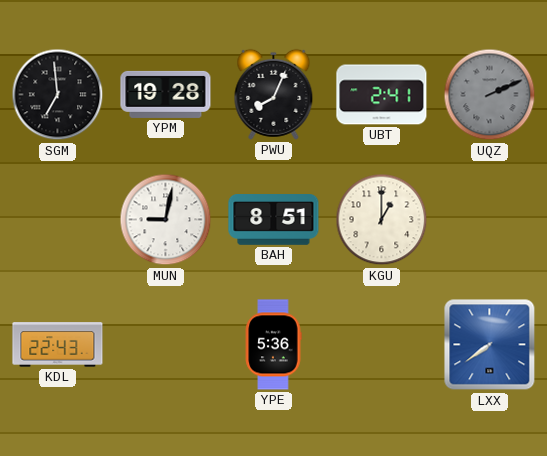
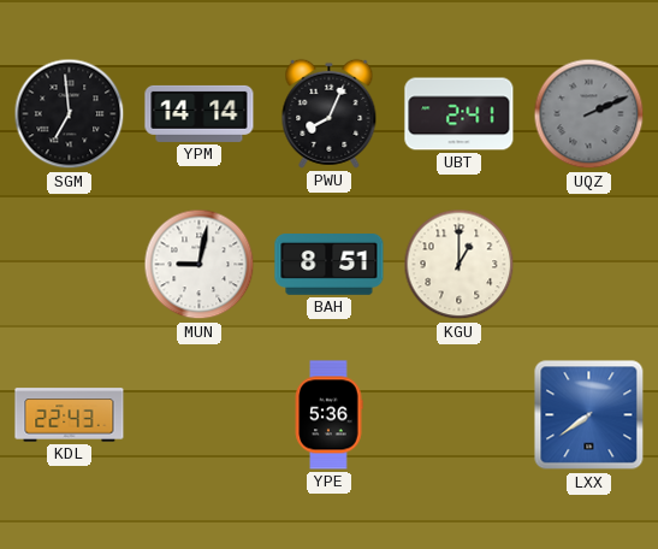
YPM: 19:28 -> 14:14 (200, 113)
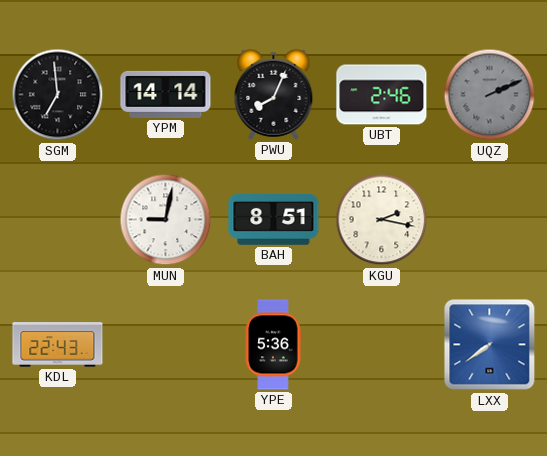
UBT: 2:41 -> 2:46 (382, 95)
KGU: 1:00 -> 2:17 (382, 220)
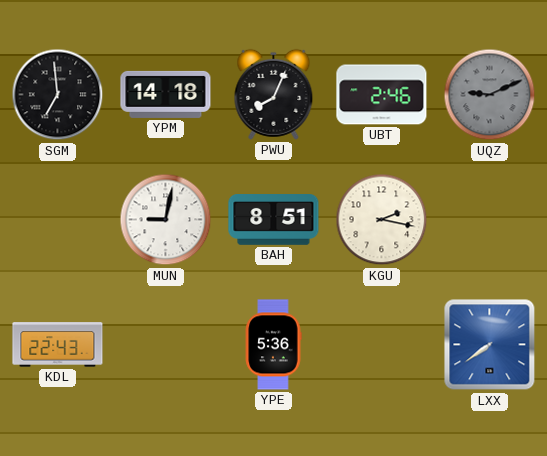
YPM: 14:14 -> 14:18 (166, 94)
UQZ: 2:11 -> 9:11 (490, 95)
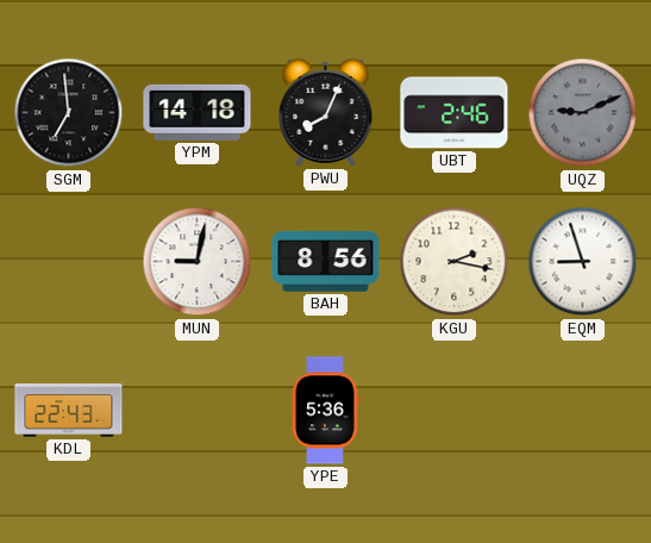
BAH: 8:51 -> 8:56 (326, 262)
EQM: none -> 8:57 (583, 262)
LXX: 7:39 -> none (490, 345)
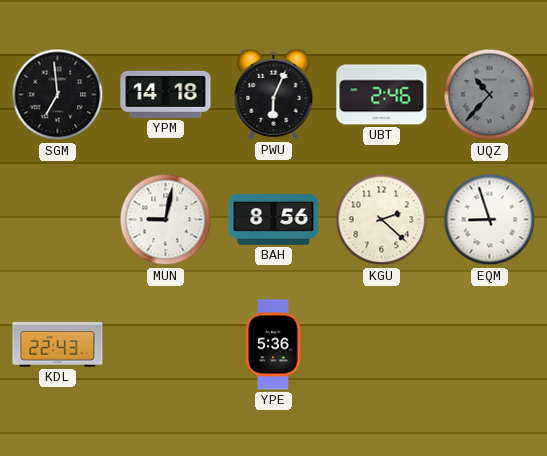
PWU: 8:04 -> 6:04 (274, 94)
UQZ: 9:11 -> 10:37 (490, 95)
KGU: 2:17 -> 2:22 (382, 220)
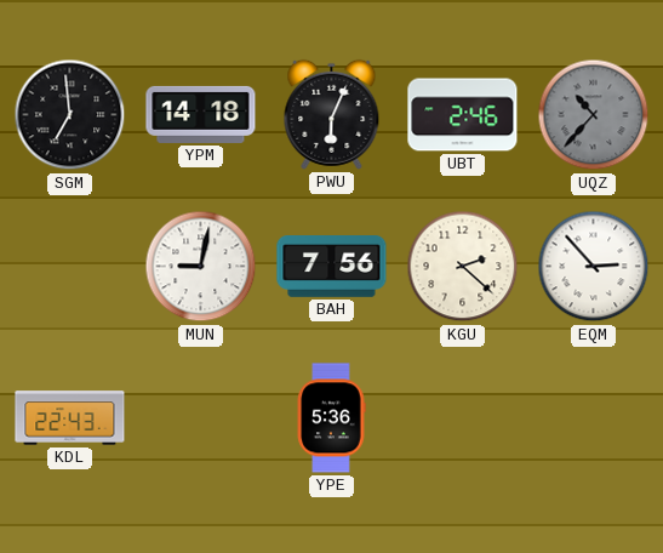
BAH: 8:56 -> 7:56 (332, 267)
EQM: 8:57 -> 2:53 (594, 267)
